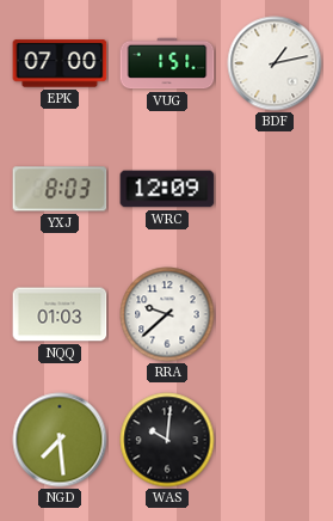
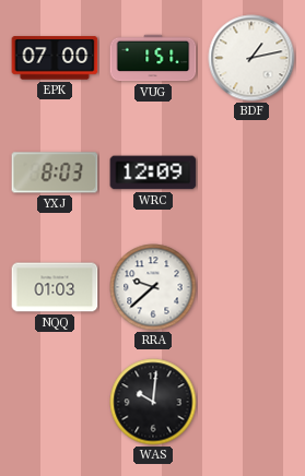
NGD: 7:29 -> none (60, 440)
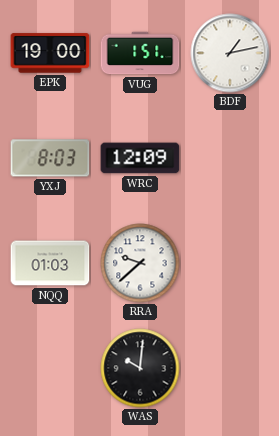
EPK: 07:00 -> 19:00 (50, 53)
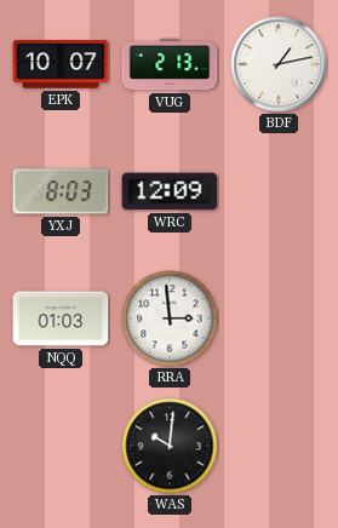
EPK: 19:00 -> 10:07 (61, 64)
VUG: 1:51 -> 2:13 (170, 64)
RRA: 9:38 -> 2:59 (170, 318)
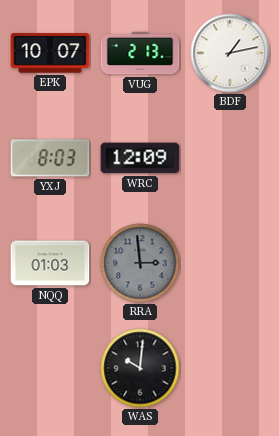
RRA dial: white -> grey (140, 263)
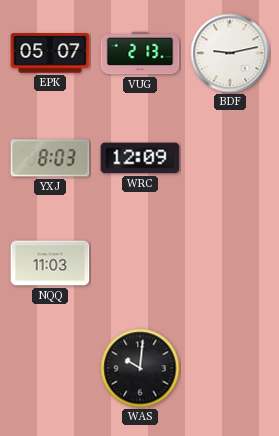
EPK: 10:07 -> 05:07 (50, 53)
BDF: 1:13 -> 9:13 (230, 53)
NQQ: 01:03 -> 11:03 (50, 263)
RRA: 2:59 -> none (140, 263)
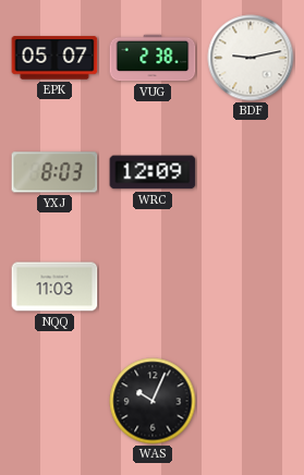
VUG: 2:13 -> 2:38 (153, 58)
WAS: 10:01 -> 10:04 (153, 401)
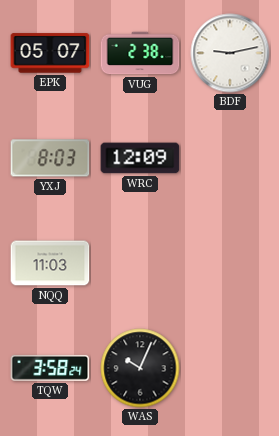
TQW: none -> 3:58 (50, 368)
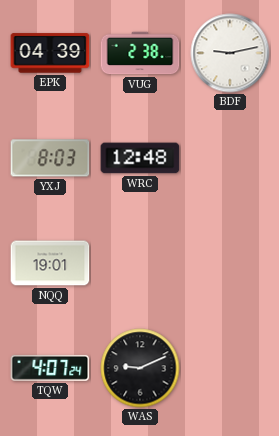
EPK: 05:07 -> 04:39 (50, 53)
WRC: 12:09 -> 12:48 (140, 158)
NQQ: 11:03 -> 19:01 (50, 263)
TQW: 3:58 -> 4:07 (50, 368)
WAS: 10:04 -> 9:11 (140, 368)
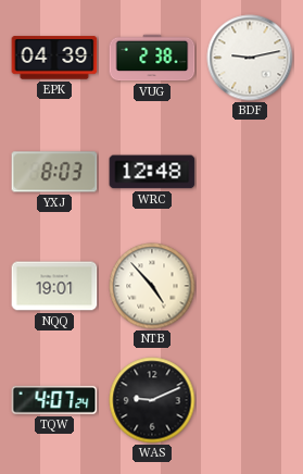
NTB: none -> 4:53 (152, 286)
